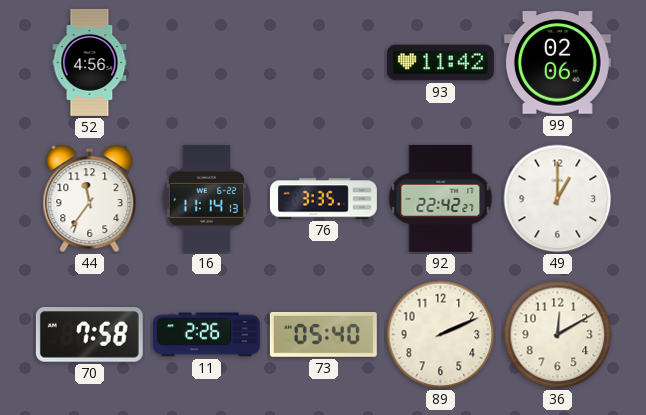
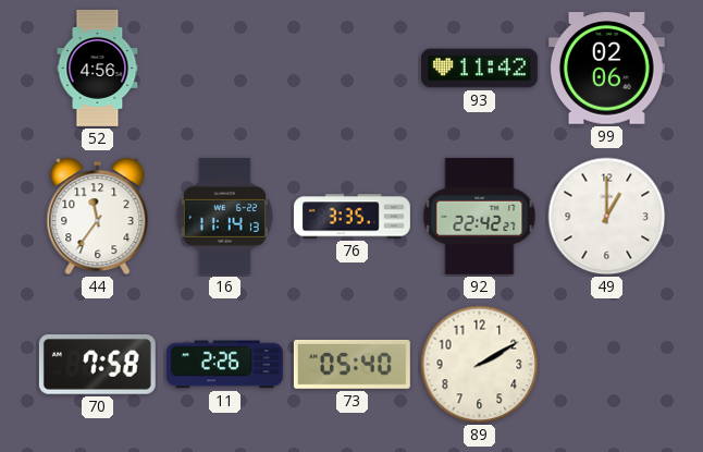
89: 2:11 -> 2:10 (480, 365)
36: 12:10 -> none (558, 335)
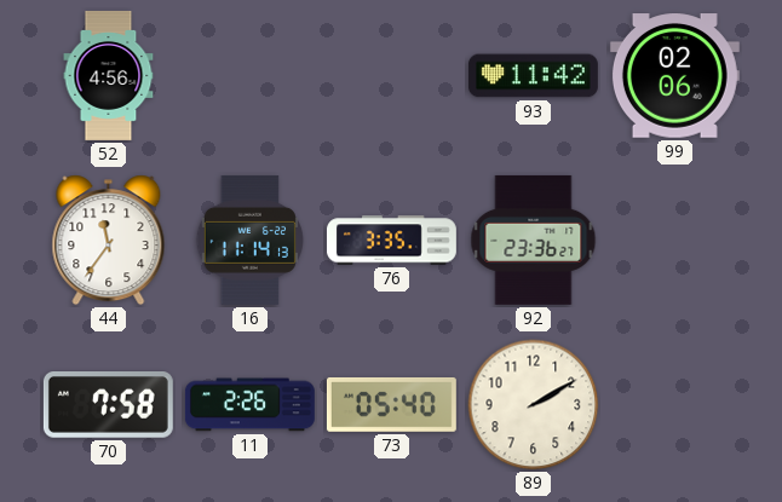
92: 22:42 -> 23:36 (534, 240)
49: 1:00 -> none (607, 217)
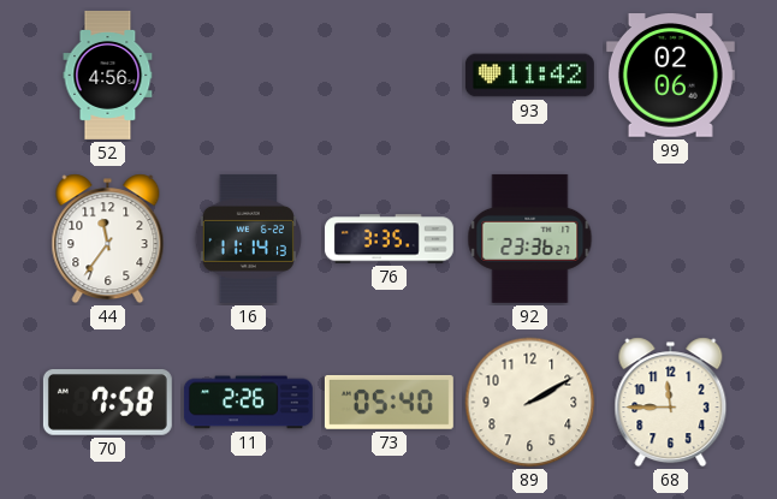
68: none -> 11:45 (671, 403)
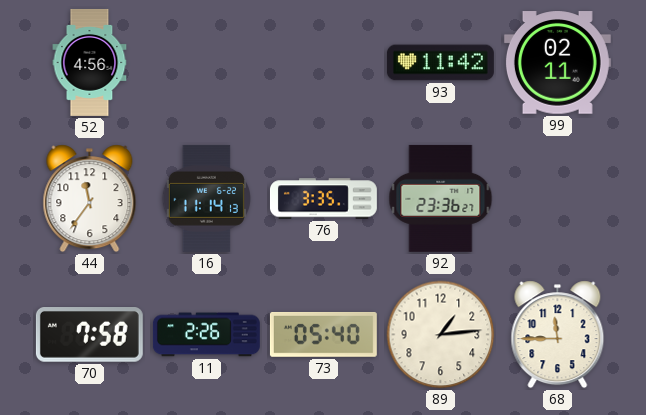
99: 02:06 -> 02:11 (557, 63)
89: 2:10 -> 1:14 (441, 335)
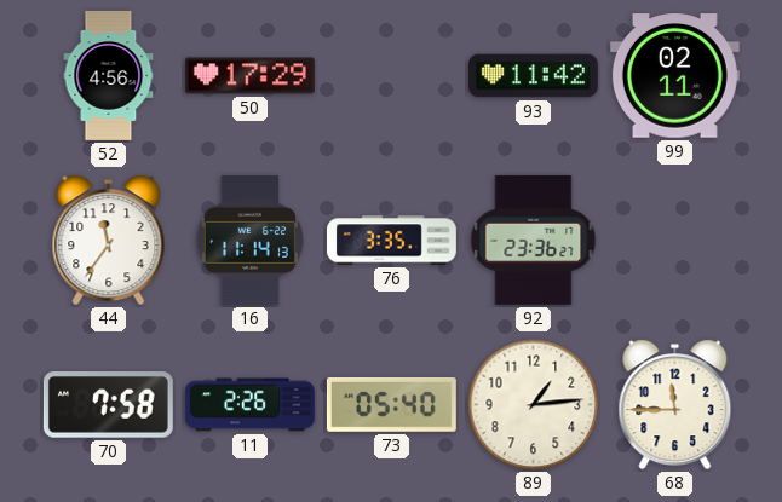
50: none -> 17:29 (249, 76)
